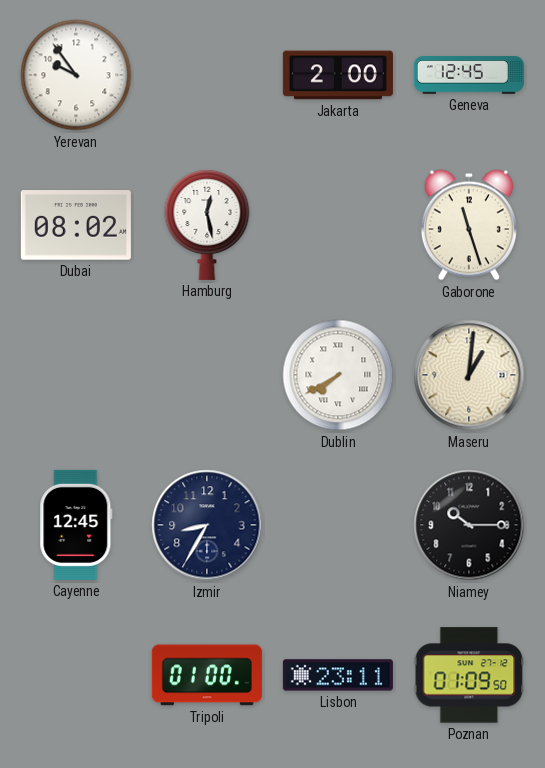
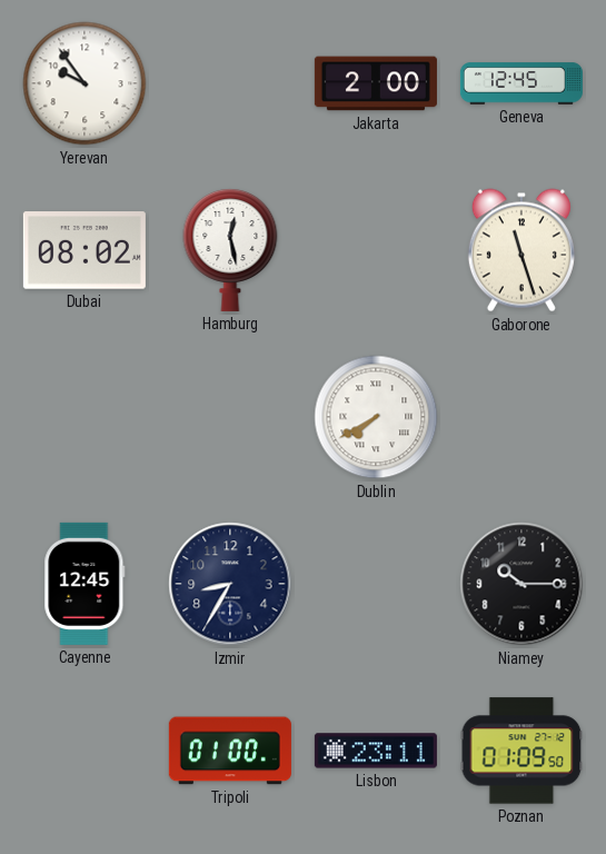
Maseru: 1:01 -> none (469, 375)
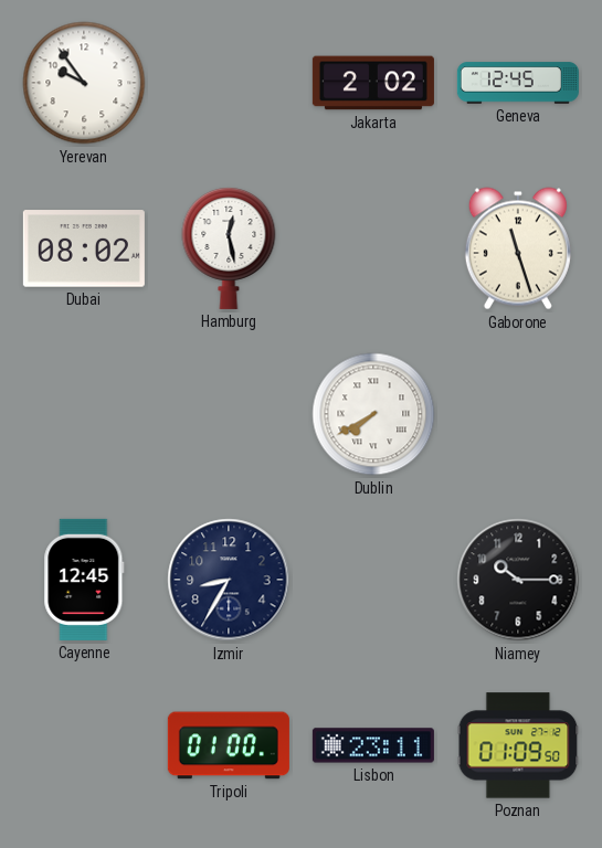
Jakarta: 2:00 -> 2:02 (373, 83)
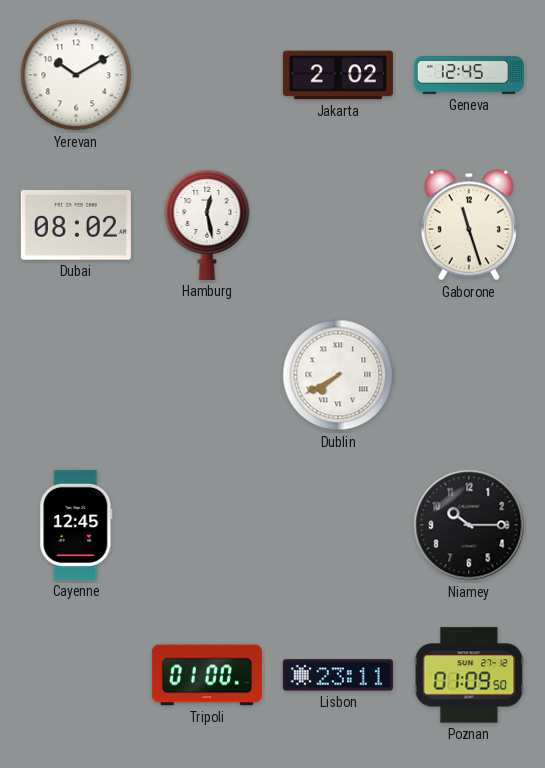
Yerevan: 9:54 -> 10:10 (76, 75)
Izmir: 8:35 -> none (229, 580)
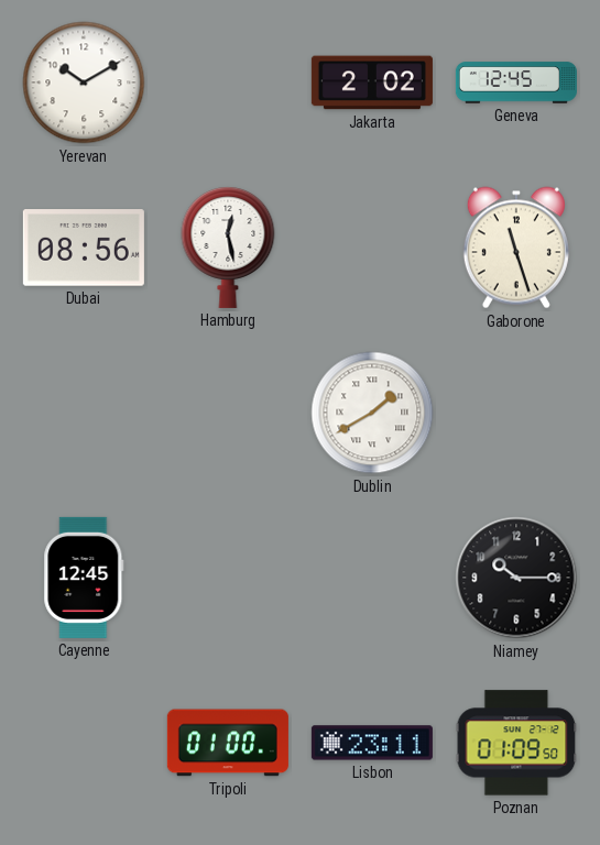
Dubai: 08:02 -> 08:56 (84, 248)
Dublin: 7:40 -> 1:40 (372, 413)
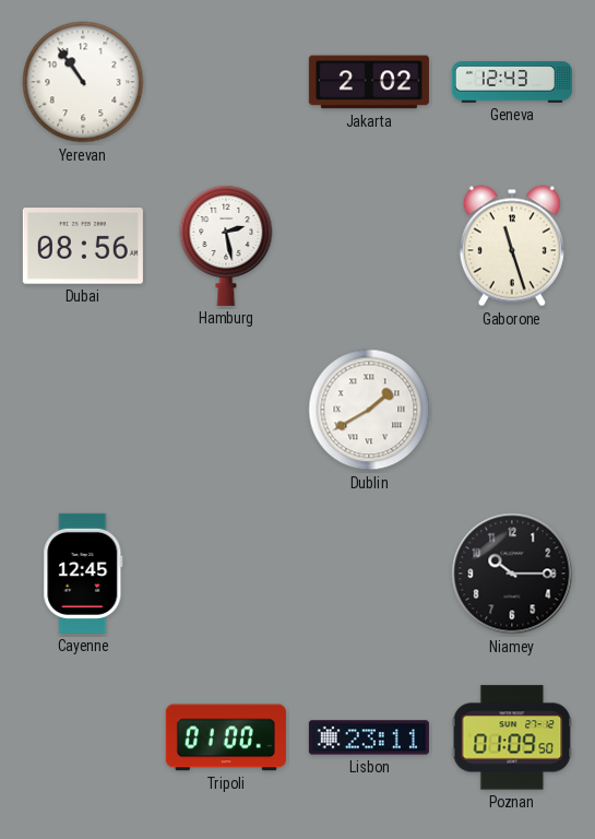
Yerevan: 10:10 -> 10:54 (83, 82)
Geneva: 12:45 -> 12:43 (512, 82)
Hamburg: 12:28 -> 2:28 (226, 246)
